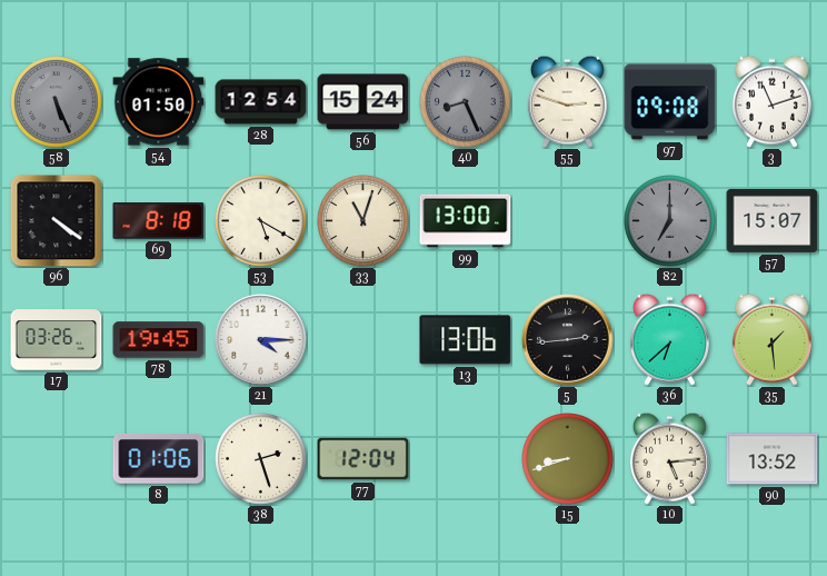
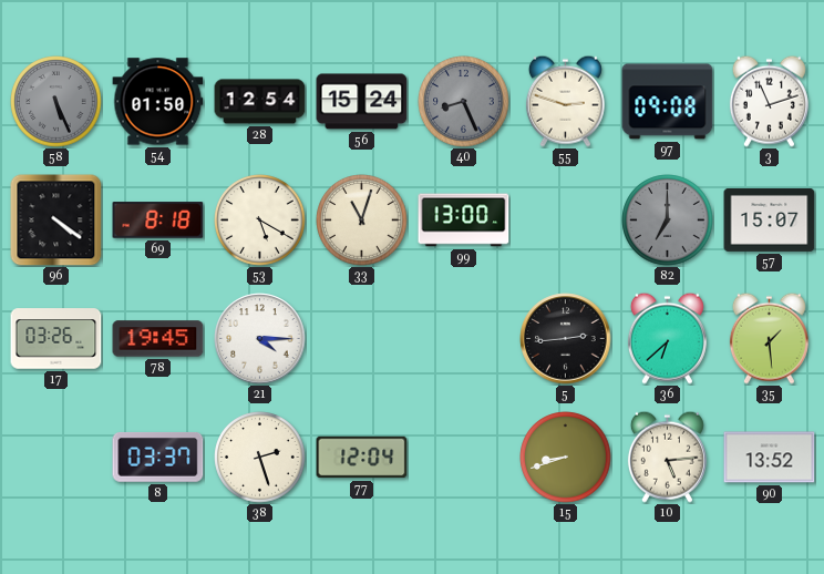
13: 13:06 -> none (466, 340)
8: 01:06 -> 03:37 (158, 458)
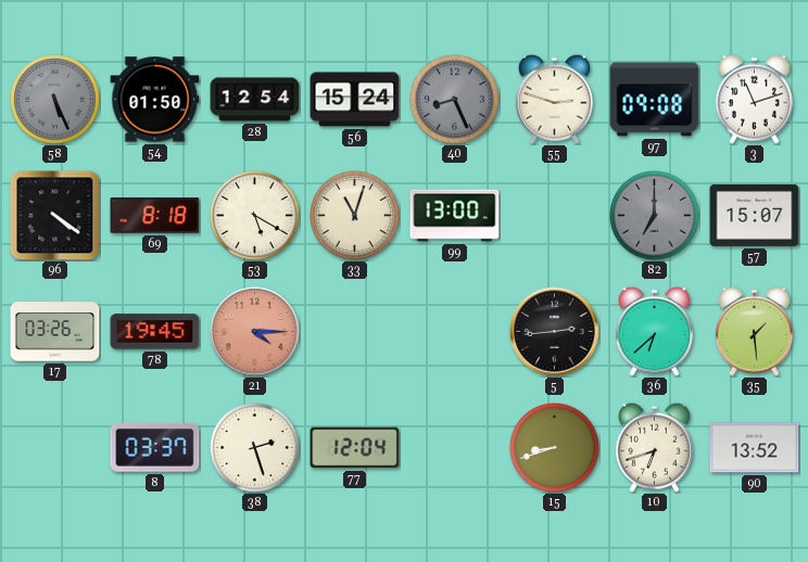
21 dial: white -> salmon (255, 332)
10: 5:14 -> 6:42 (654, 447)
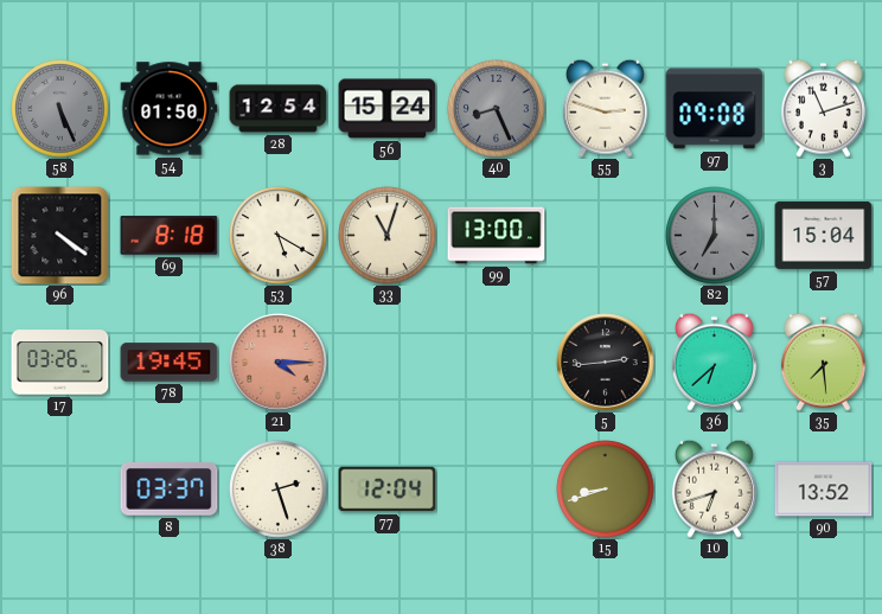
57: 15:07 -> 15:04 (824, 235)
35: 1:29 -> 7:29 (823, 362)
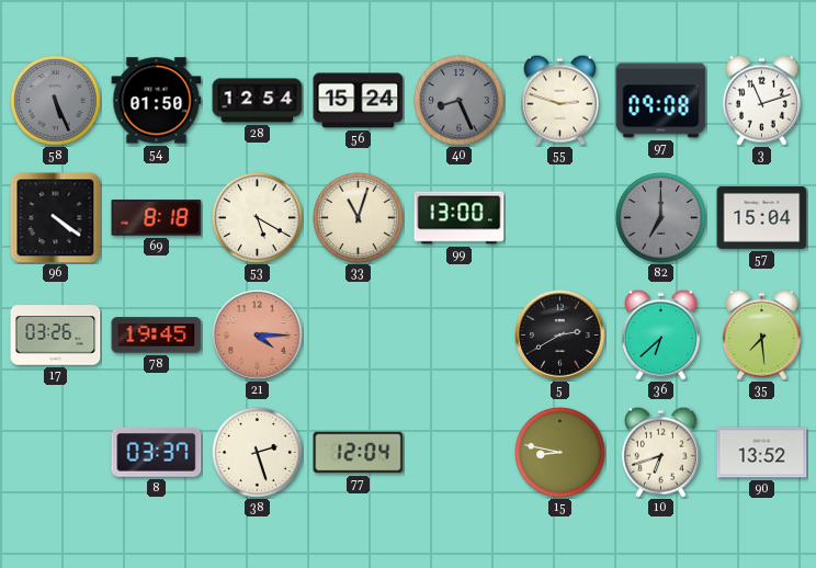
5: 2:44 -> 2:40 (560, 336)
15: 8:42 -> 8:47 (560, 453)
